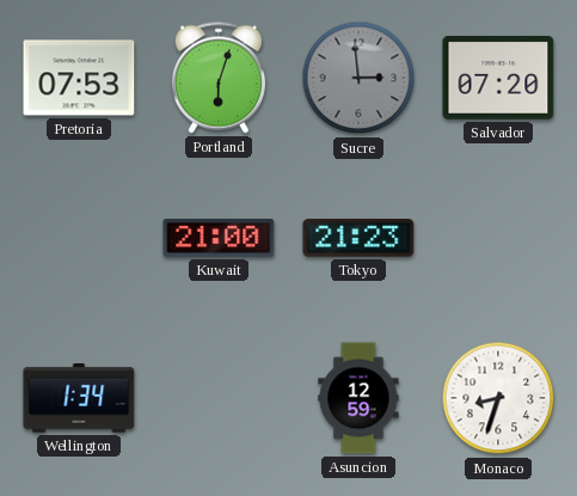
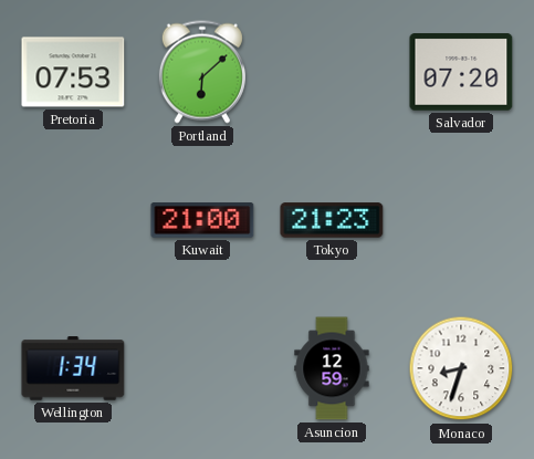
Portland: 6:03 -> 6:08 (202, 72)
Sucre: 2:59 -> none (358, 78)
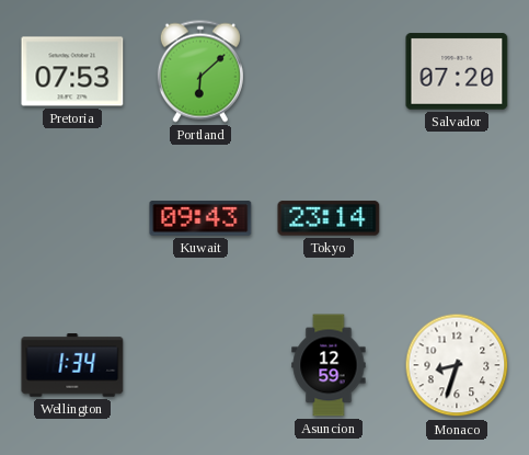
Kuwait: 21:00 -> 09:43 (200, 218)
Tokyo: 21:23 -> 23:14 (329, 218)
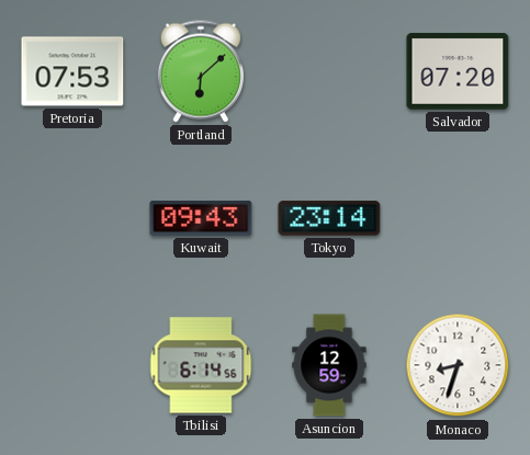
Wellington: 1:34 -> none (72, 365)
Tbilisi: none -> 6:14 (201, 365)
